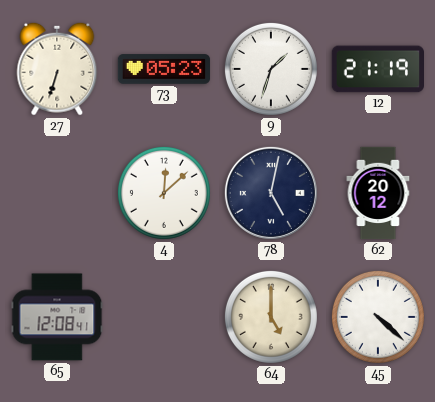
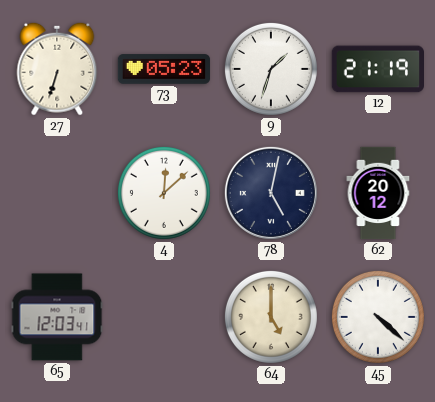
65: 12:08 -> 12:03 (57, 317)
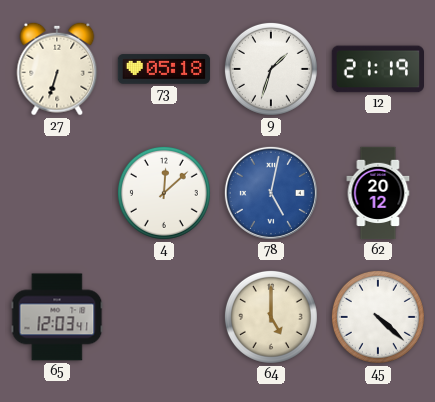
73: 05:23 -> 05:18 (164, 69)
78 dial: navy -> blue (271, 193)
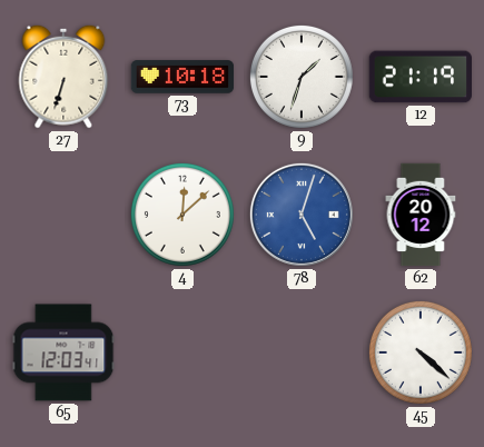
73: 05:18 -> 10:18 (182, 77)
78: 5:02 -> 5:03 (302, 215)
64: 5:00 -> none (271, 317)
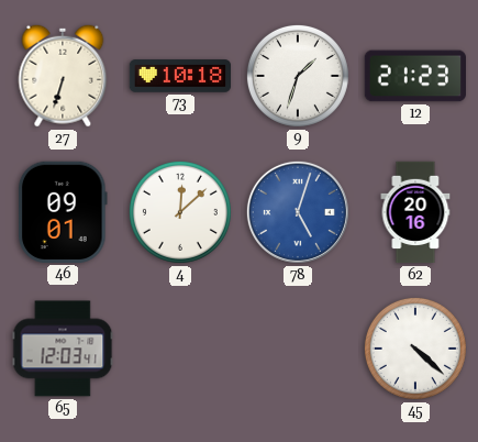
12: 21:19 -> 21:23 (414, 76)
46: none -> 09:01 (63, 212)
62: 20:12 -> 20:16 (415, 212)
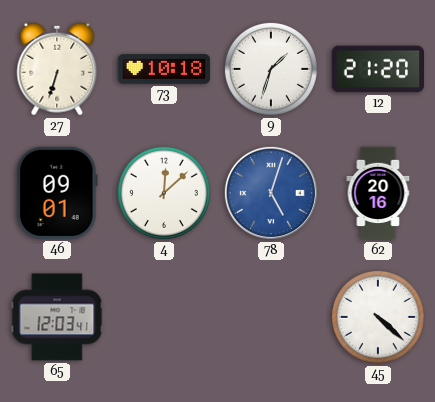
12: 21:23 -> 21:20 (377, 69)
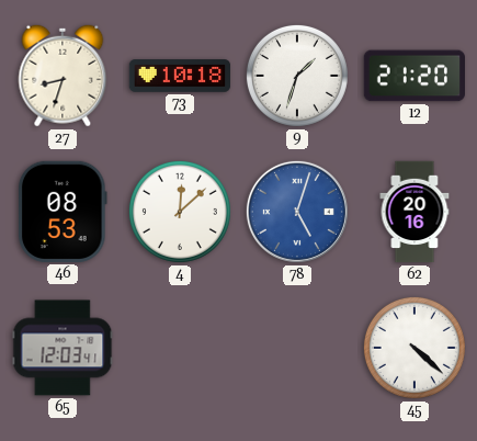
27: 6:33 -> 8:33 (63, 76)
46: 09:01 -> 08:53 (63, 212)
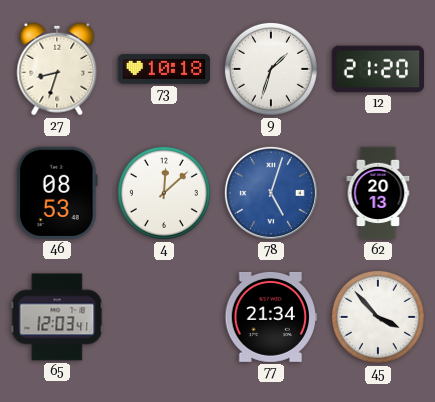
62: 20:16 -> 20:13 (378, 193)
77: none -> 21:34 (270, 317)
45: 4:22 -> 3:53 (378, 317)
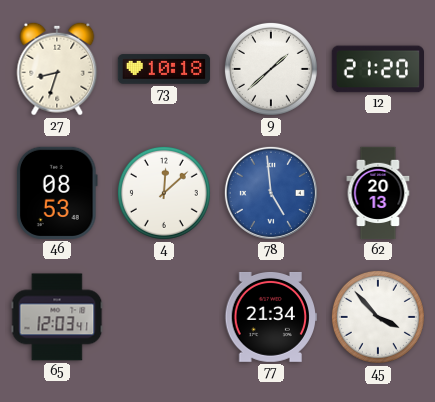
9: 1:33 -> 1:38 (271, 69)
78: 5:03 -> 4:59 (271, 193)
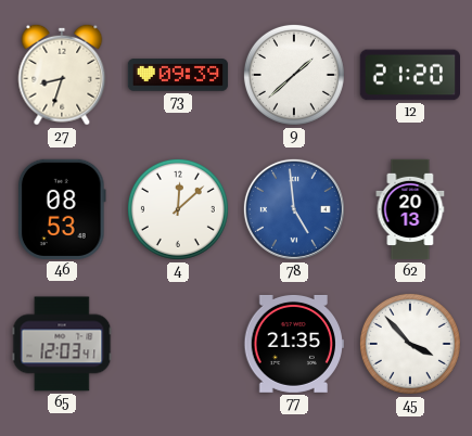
73: 10:18 -> 09:39 (178, 75)
77: 21:34 -> 21:35 (293, 344)
